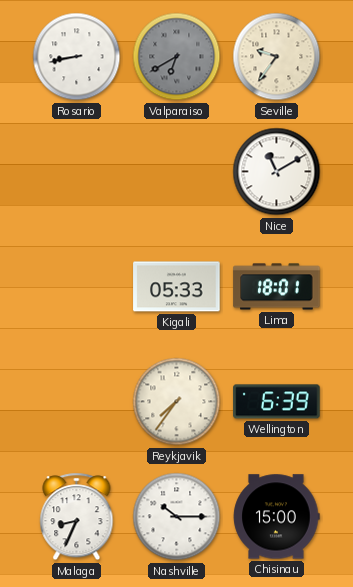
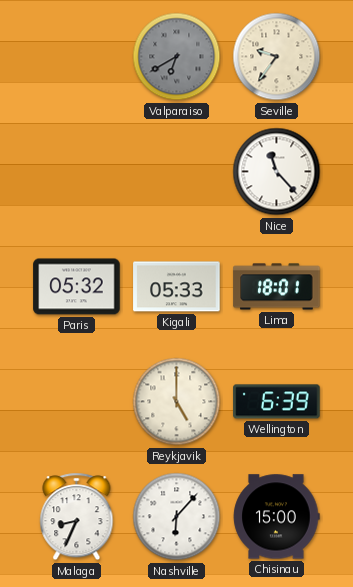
Rosario: 8:43 -> none (77, 57)
Nice: 11:10 -> 11:23 (277, 172)
Paris: none -> 05:32 (77, 287)
Reykjavik: 7:36 -> 5:00 (177, 402)
Nashville: 10:15 -> 6:07 (177, 517)
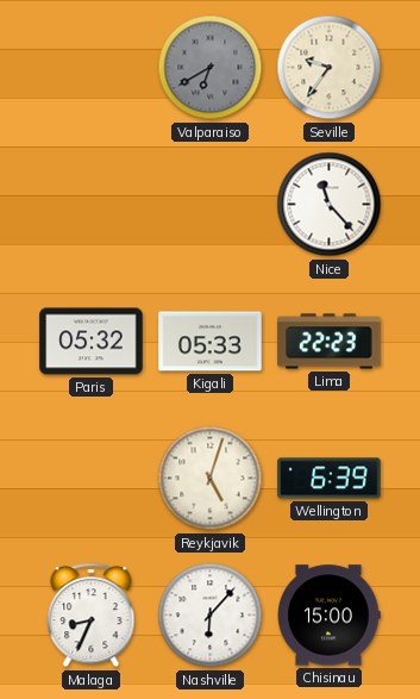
Lima: 18:01 -> 22:23 (330, 342)
Reykjavik: 5:00 -> 5:03 (211, 479)
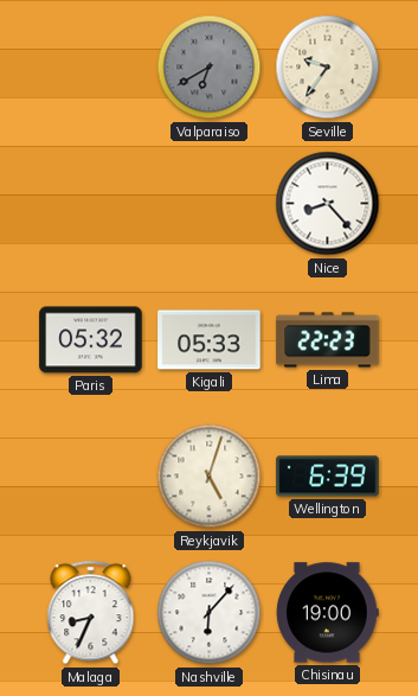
Nice: 11:23 -> 8:23 (328, 204)
Chisinau: 15:00 -> 19:00 (328, 613)
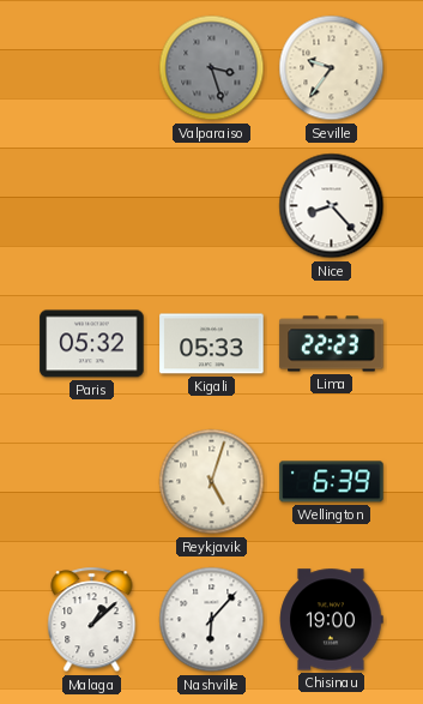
Valparaiso: 6:40 -> 3:27 (212, 68)
Malaga: 8:34 -> 1:08 (92, 620)
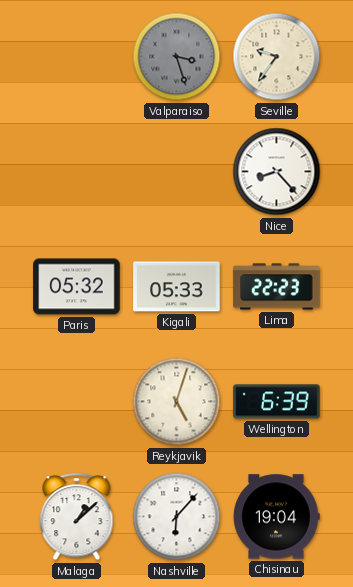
Chisinau: 19:00 -> 19:04 (277, 517)
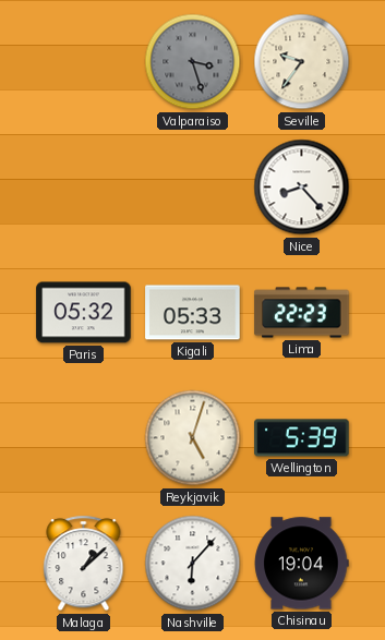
Wellington: 6:39 -> 5:39 (302, 438)
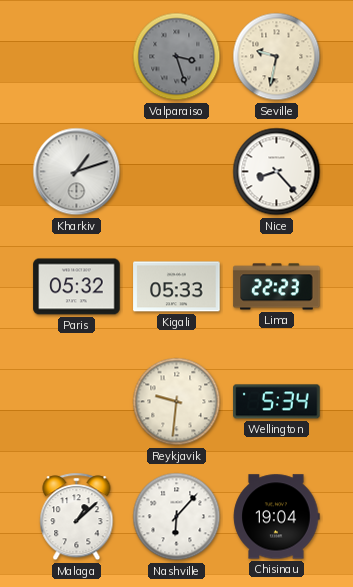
Seville: 9:36 -> 9:32 (277, 57)
Kharkiv: none -> 1:12 (77, 172)
Reykjavik: 5:03 -> 9:31 (177, 402)
Wellington: 5:39 -> 5:34 (277, 402)
